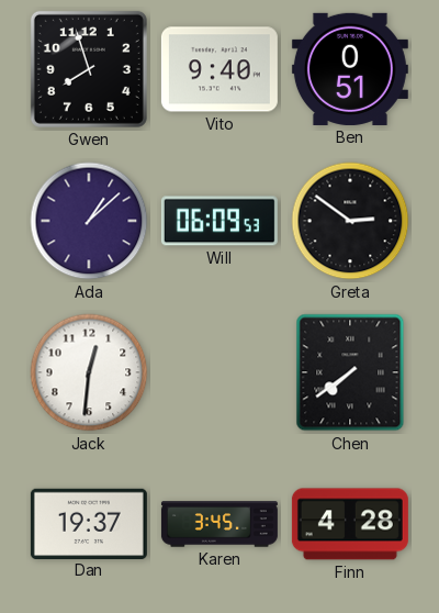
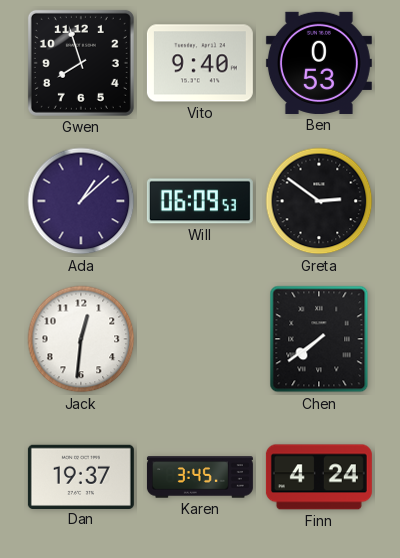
Ben: 0:51 -> 0:53 (319, 63)
Finn: 4:28 -> 4:24 (319, 477)
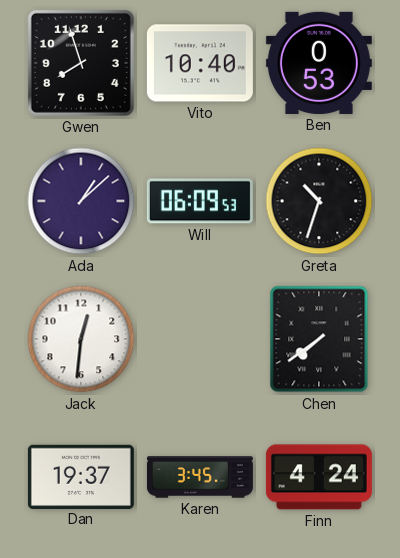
Vito: 9:40 -> 10:40 (200, 63)
Greta: 2:51 -> 10:33 (319, 201)
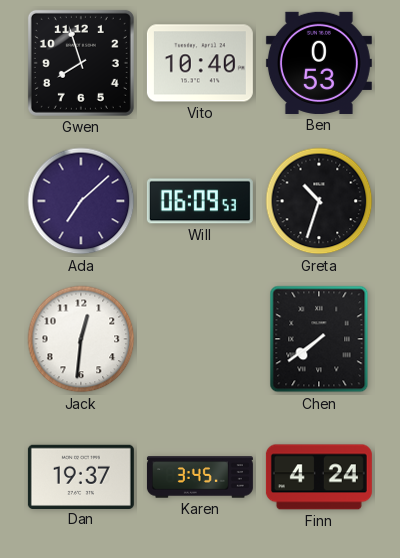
Ada: 1:08 -> 7:08 (81, 201)
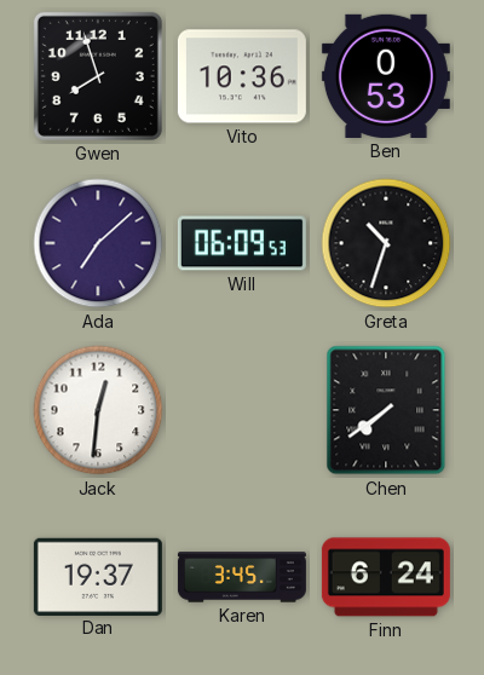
Vito: 10:40 -> 10:36 (242, 76)
Finn: 4:24 -> 6:24 (386, 577)
